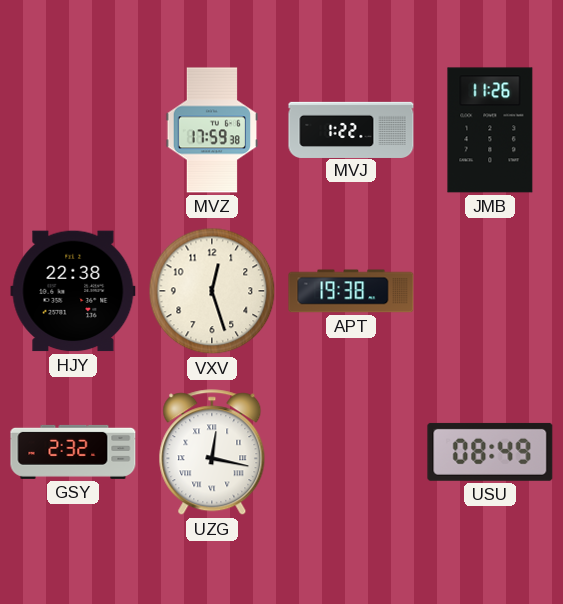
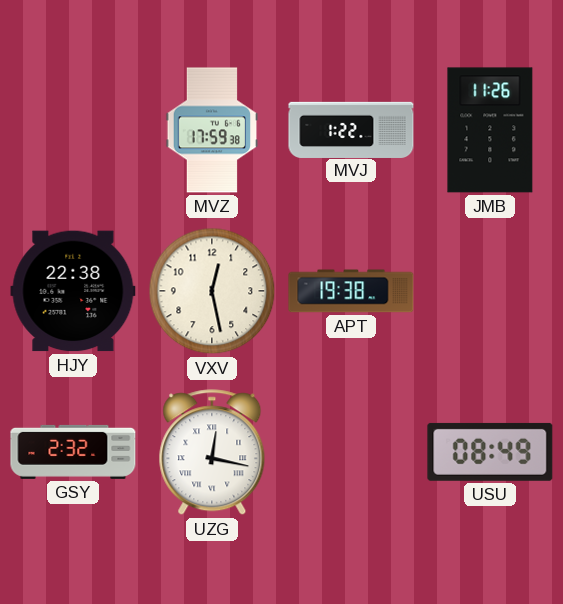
VXV: 12:27 -> 12:28 (212, 291)
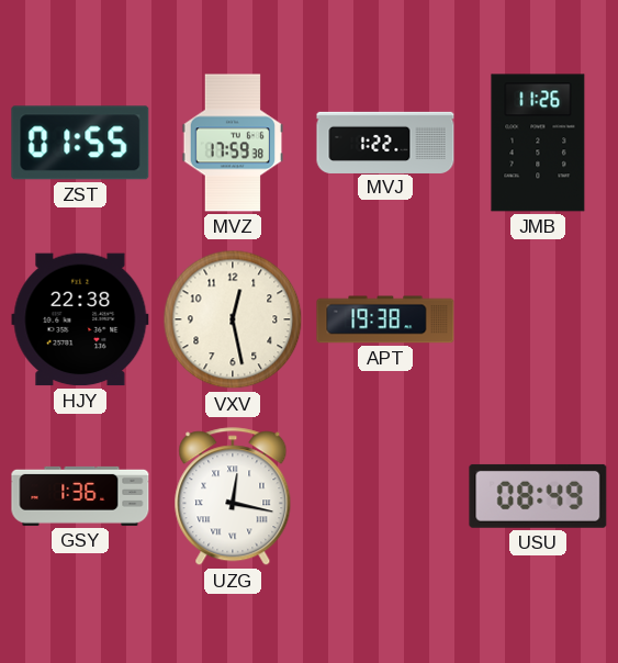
ZST: none -> 01:55 (80, 143)
GSY: 2:32 -> 1:36 (80, 496)
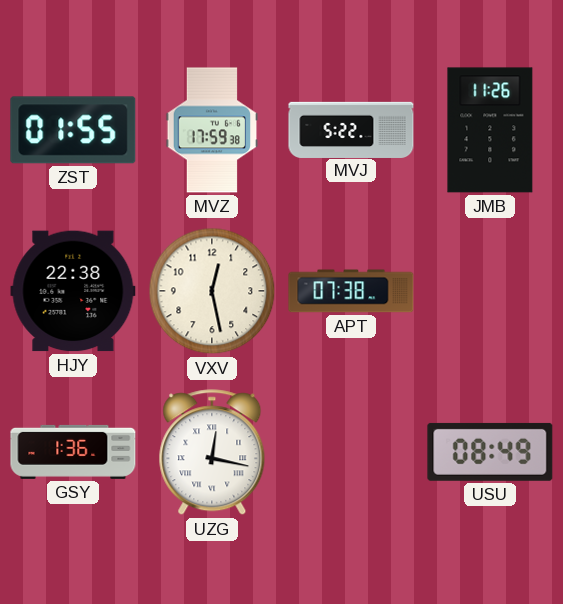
MVJ: 1:22 -> 5:22 (351, 129)
APT: 19:38 -> 07:38 (351, 291)
